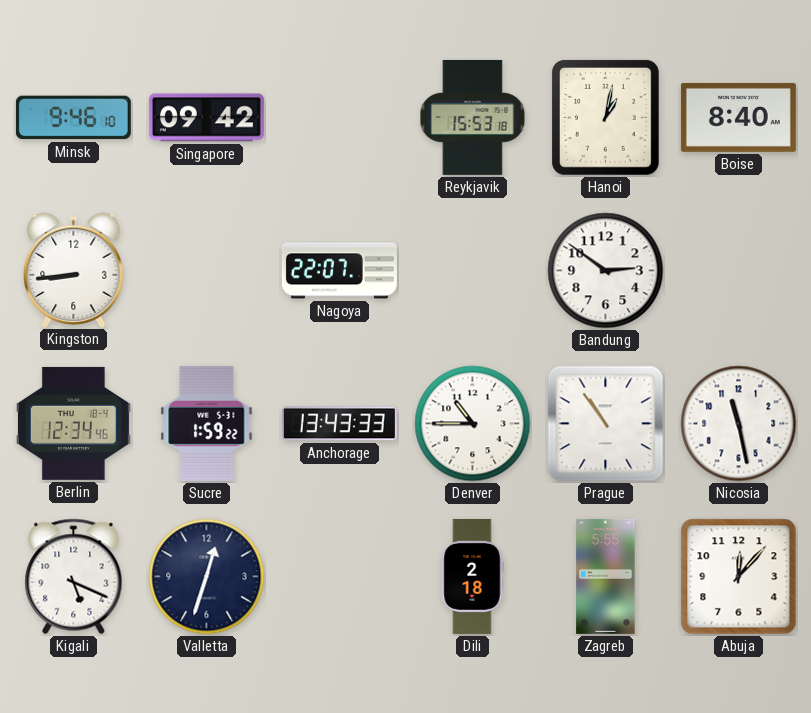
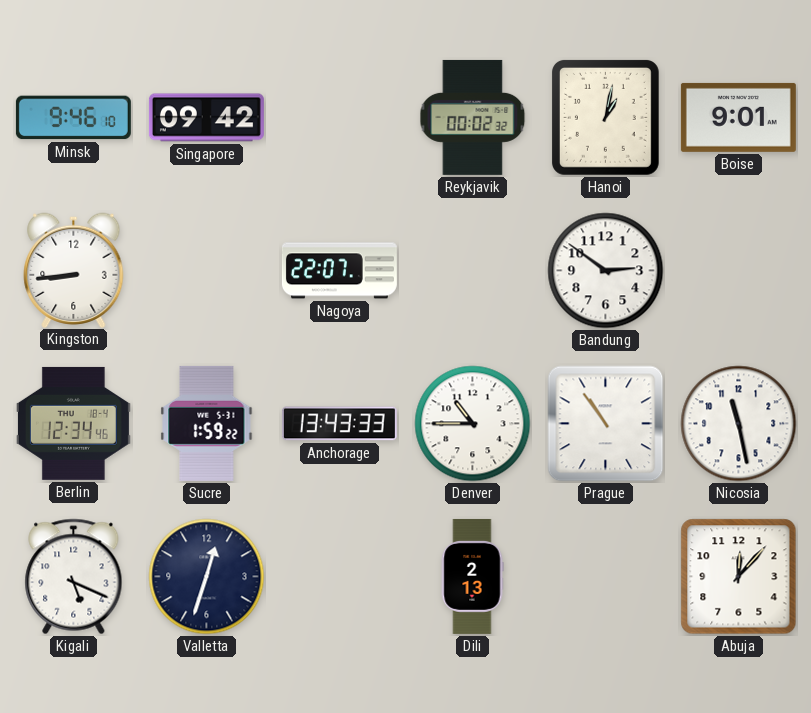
Reykjavik: 15:53 -> 00:02 (473, 117)
Boise: 8:40 -> 9:01 (738, 117)
Dili: 2:18 -> 2:13 (472, 576)
Zagreb: 5:55 -> none (606, 576)
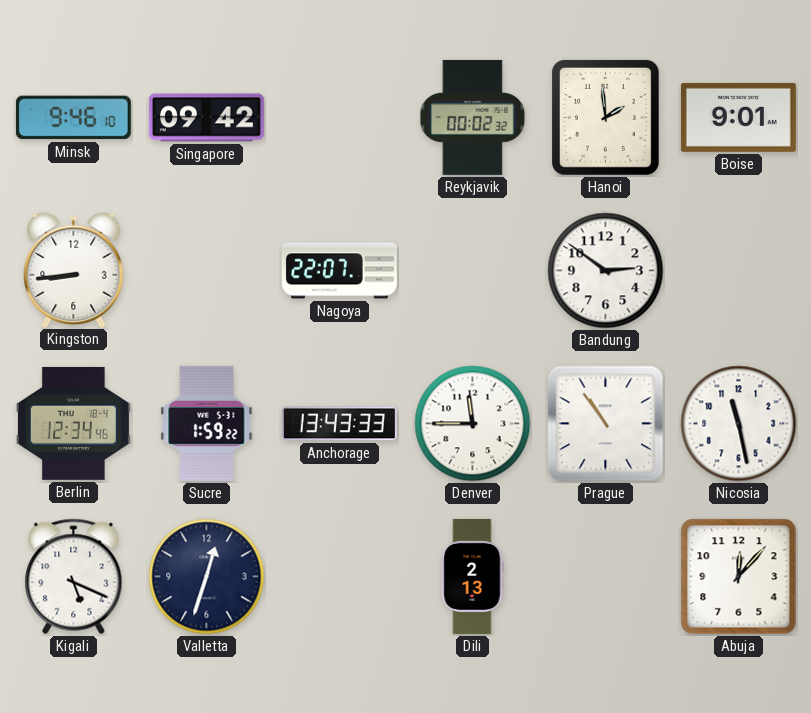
Hanoi: 1:02 -> 1:59 (605, 117)
Denver: 10:45 -> 11:45 (473, 424)
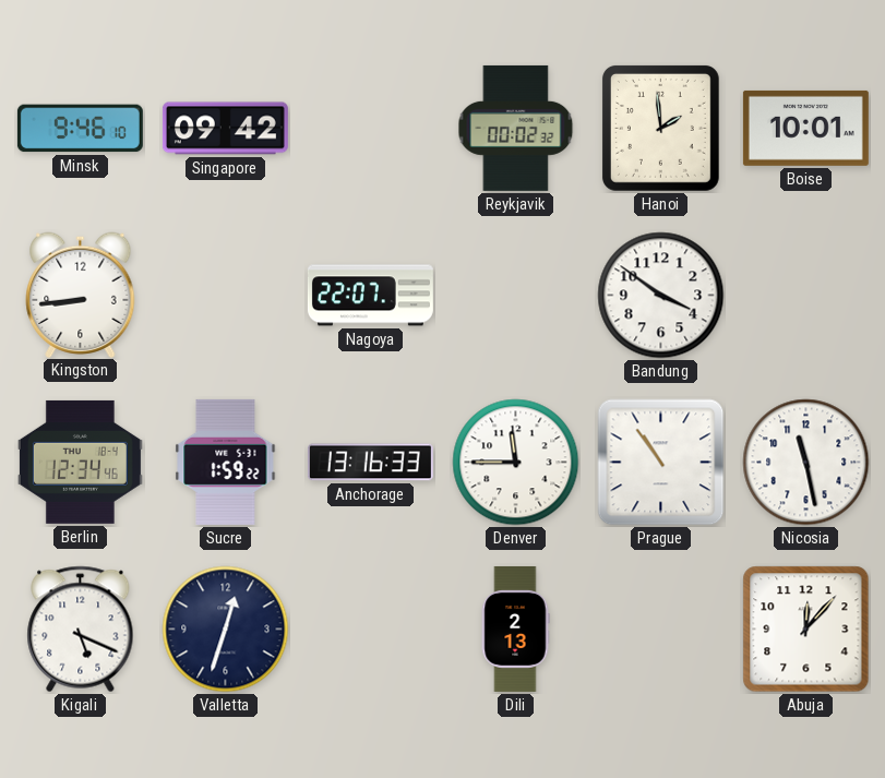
Boise: 9:01 -> 10:01 (805, 128)
Bandung: 2:51 -> 3:51 (661, 296)
Anchorage: 13:43 -> 13:16 (370, 463)
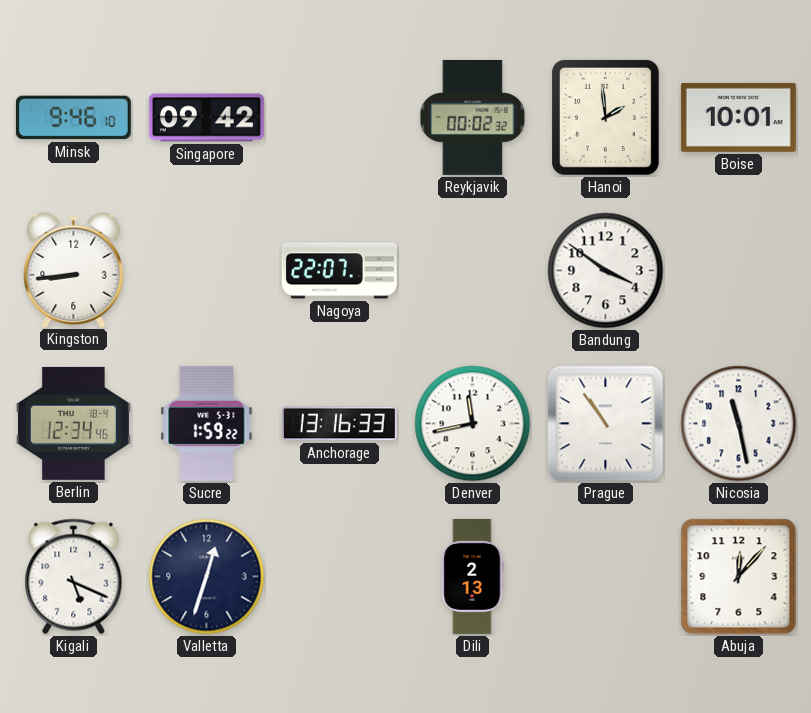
Denver: 11:45 -> 11:43 (473, 424)
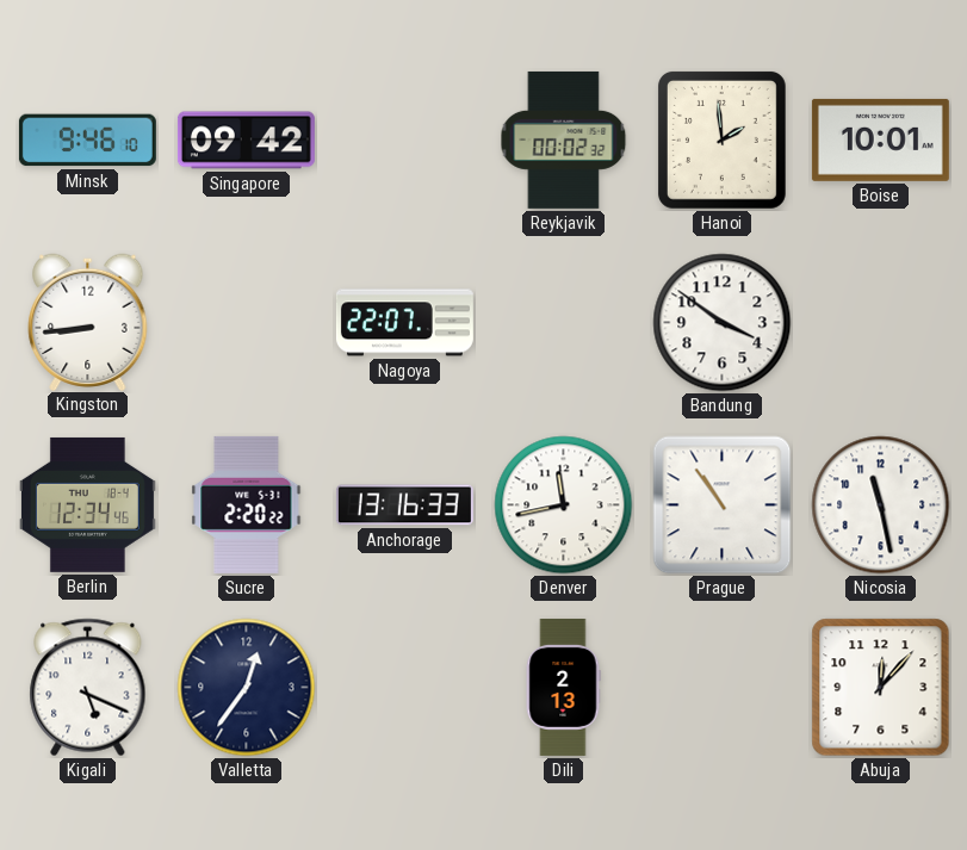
Sucre: 1:59 -> 2:20 (247, 504)
Valletta: 12:33 -> 12:36 (247, 688)
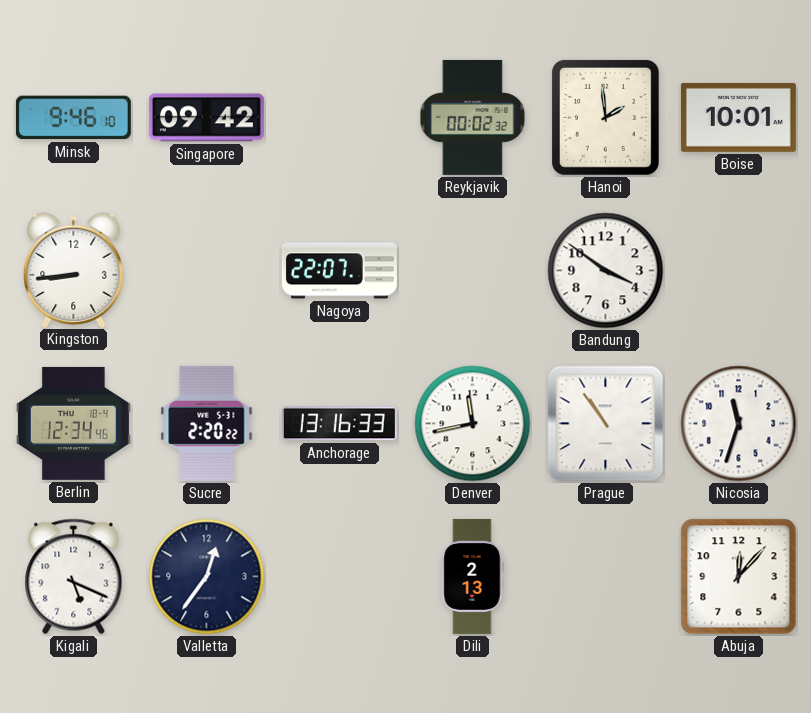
Nicosia: 11:28 -> 11:33 (739, 424)
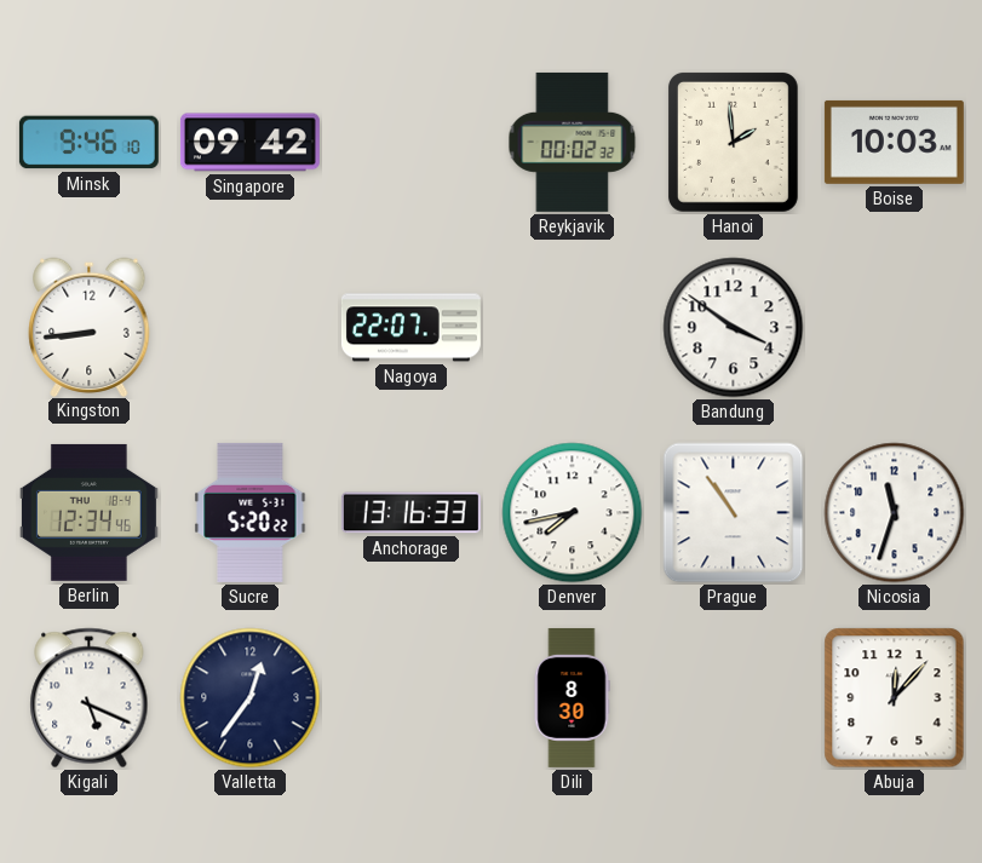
Boise: 10:01 -> 10:03 (894, 142)
Sucre: 2:20 -> 5:20 (251, 512)
Denver: 11:43 -> 7:43 (573, 513)
Dili: 2:13 -> 8:30 (572, 697)
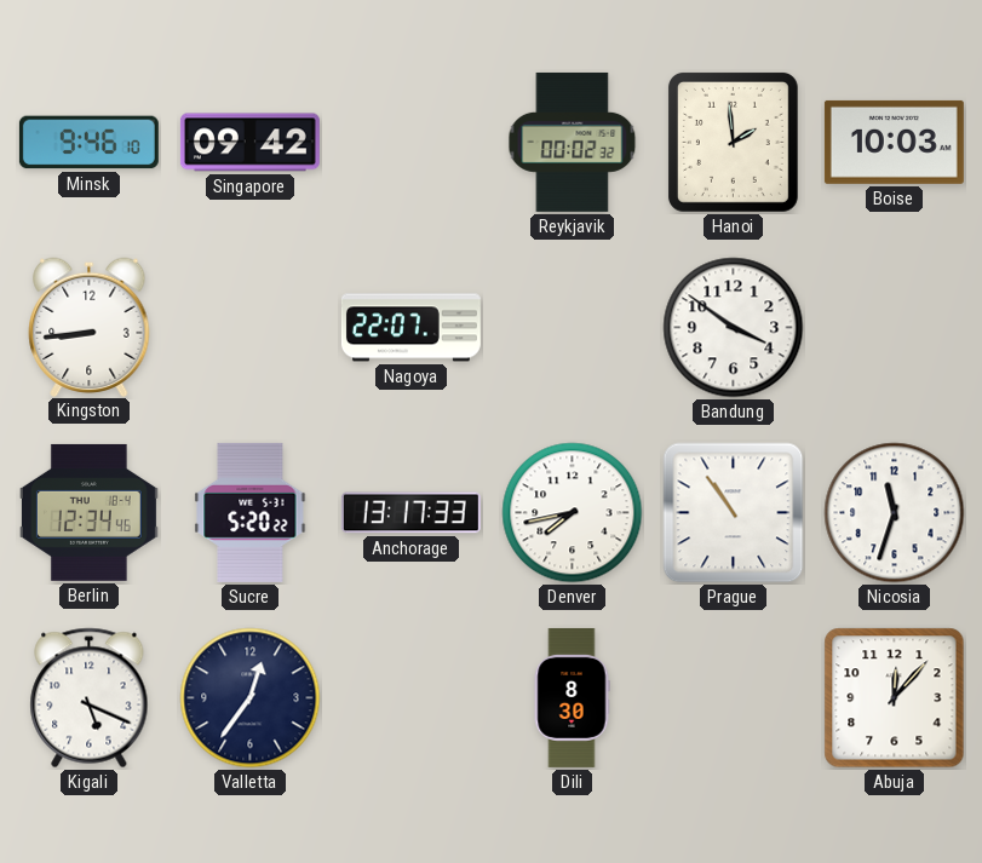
Anchorage: 13:16 -> 13:17 (410, 513)
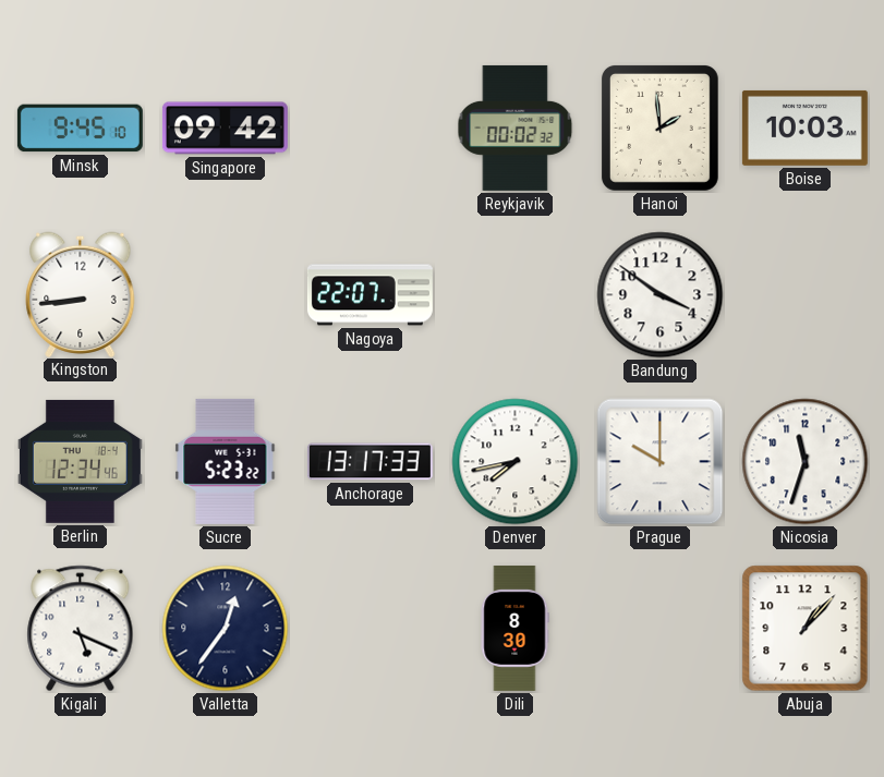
Minsk: 9:46 -> 9:45 (80, 129)
Sucre: 5:20 -> 5:23 (226, 461)
Prague: 10:54 -> 10:00 (661, 462)
Abuja: 12:07 -> 1:07 (806, 629)
